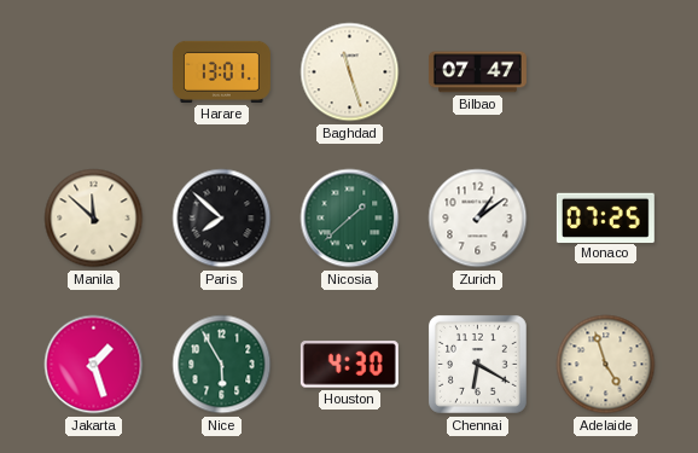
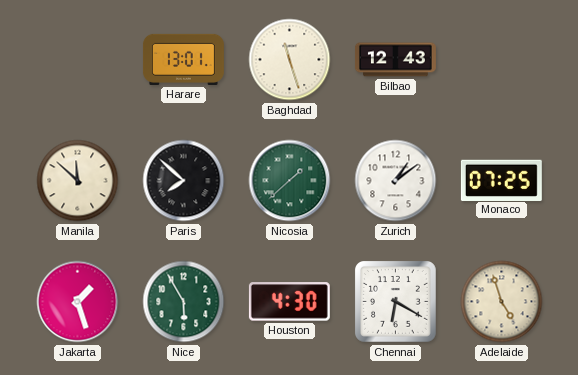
Bilbao: 07:47 -> 12:43 (395, 60)
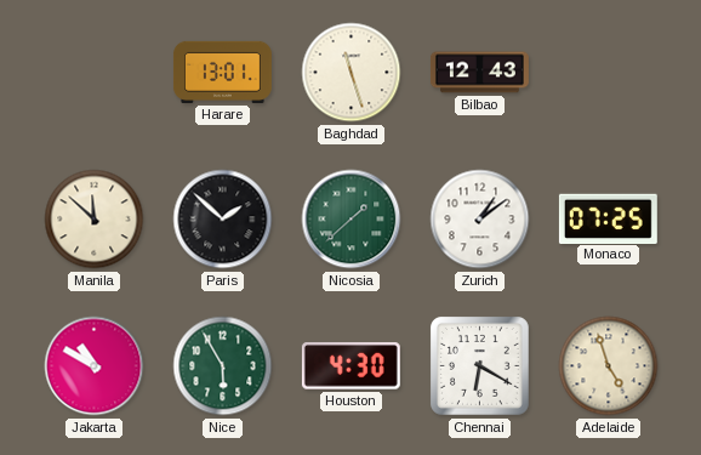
Paris: 7:52 -> 1:52 (223, 220)
Jakarta: 1:27 -> 10:50 (95, 366)
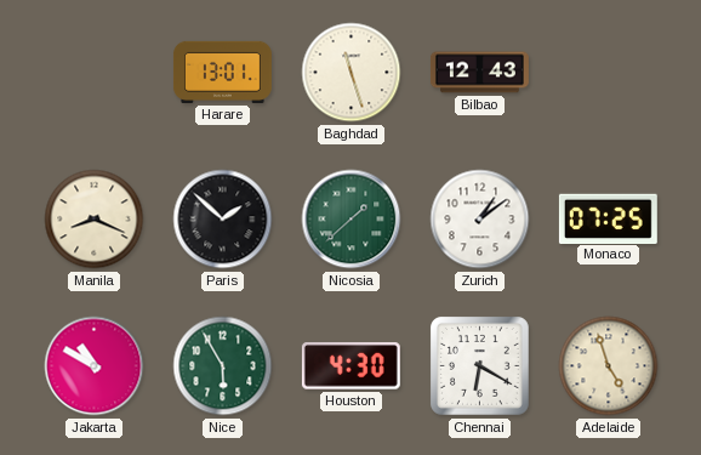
Manila: 11:52 -> 8:19 (95, 220)
